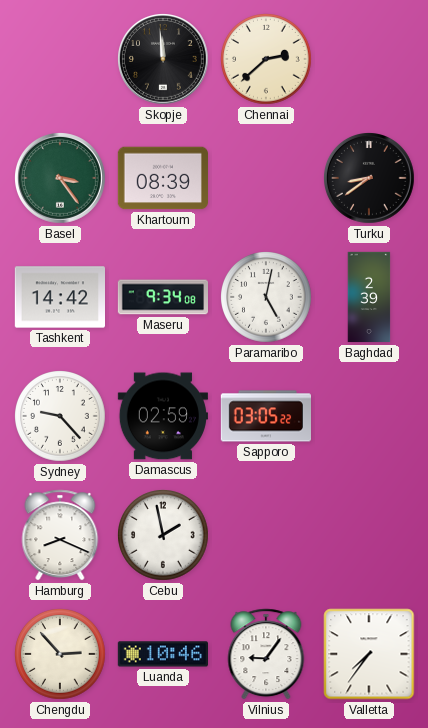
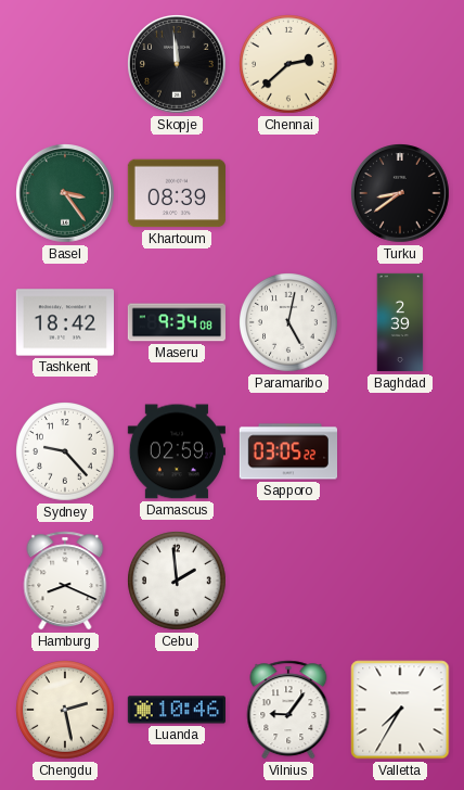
Tashkent: 14:42 -> 18:42 (64, 322)
Cebu: 1:58 -> 1:59 (178, 582)
Chengdu: 2:53 -> 2:28 (66, 711)
Valletta: 7:36 -> 7:35 (400, 710)
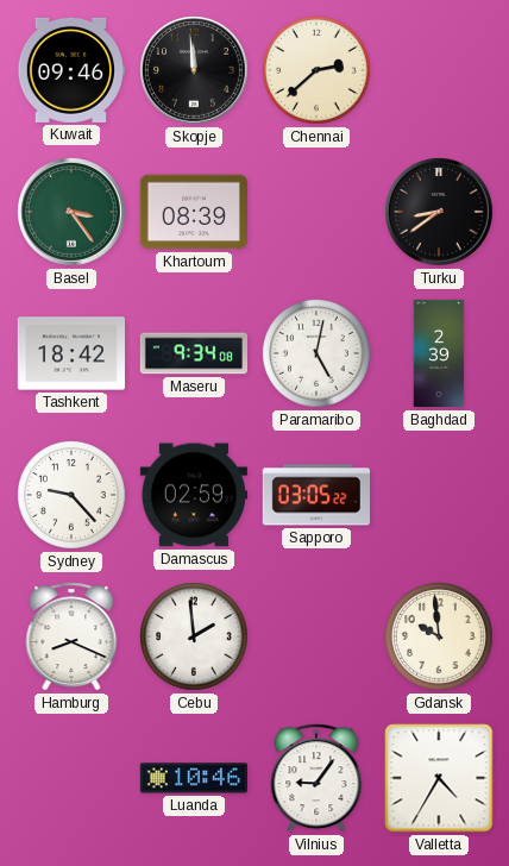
Kuwait: none -> 09:46 (70, 70)
Gdansk: none -> 9:59 (440, 638)
Chengdu: 2:28 -> none (66, 711)
Valletta: 7:35 -> 4:35 (439, 778)
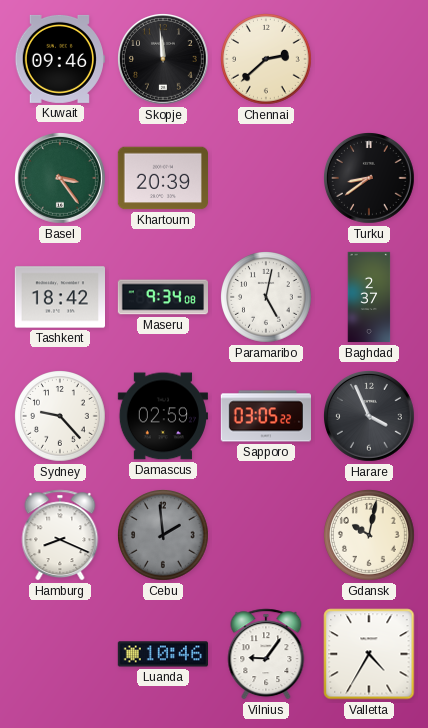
Khartoum: 08:39 -> 20:39 (163, 178)
Baghdad: 2:39 -> 2:37 (369, 297)
Harare: none -> 3:56 (370, 417)
Cebu dial: white -> grey (164, 536)
Gdansk: 9:59 -> 10:02 (370, 536)
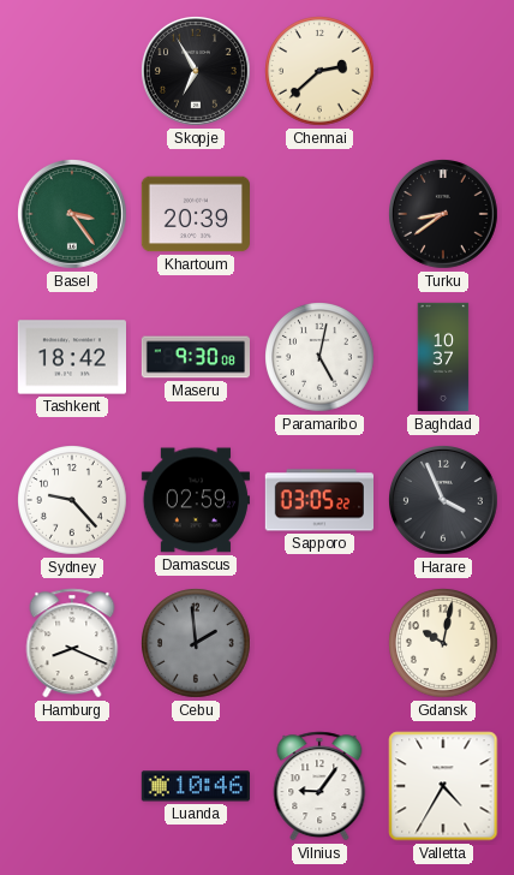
Kuwait: 09:46 -> none (59, 59)
Skopje: 11:59 -> 6:55 (197, 72)
Maseru: 9:34 -> 9:30 (195, 357)
Baghdad: 2:37 -> 10:37 (443, 357)
